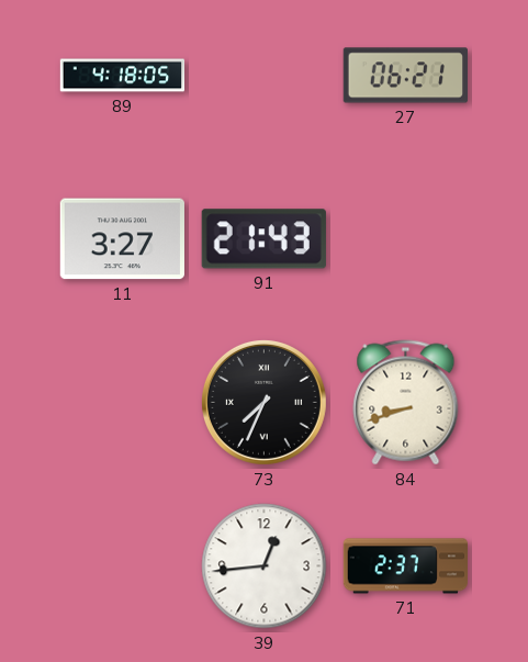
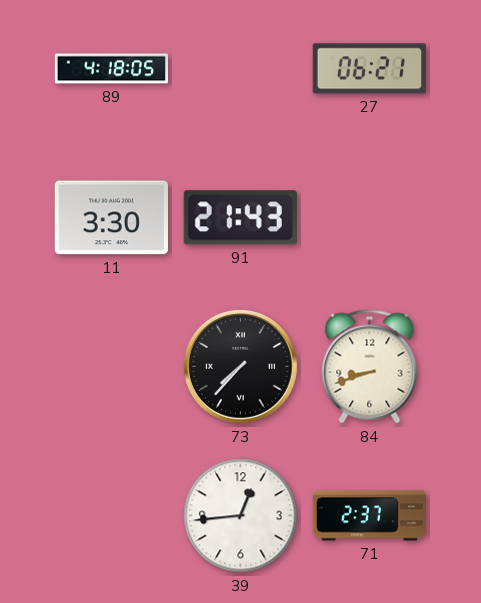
11: 3:27 -> 3:30 (111, 218)
73: 7:34 -> 7:37 (240, 366)
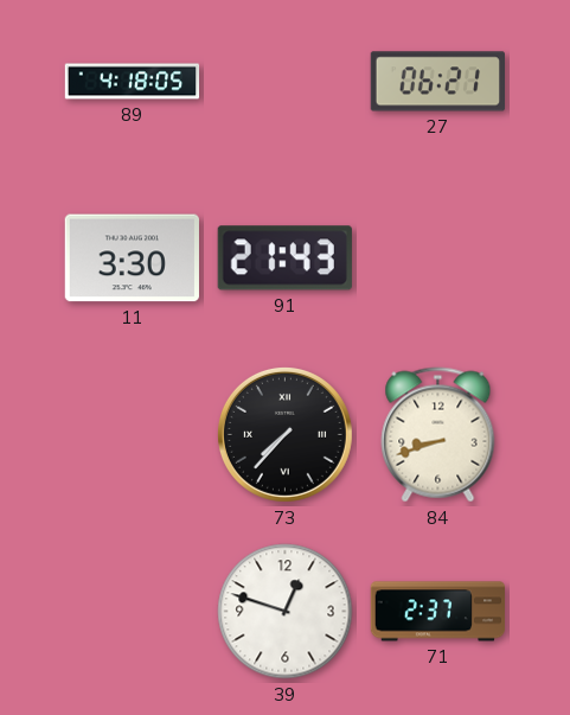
39: 12:44 -> 12:48 (286, 612)
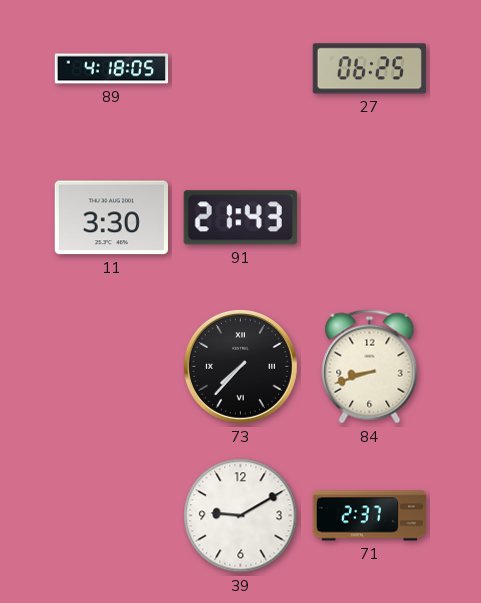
27: 06:21 -> 06:25 (369, 69)
39: 12:48 -> 9:10 (241, 516)
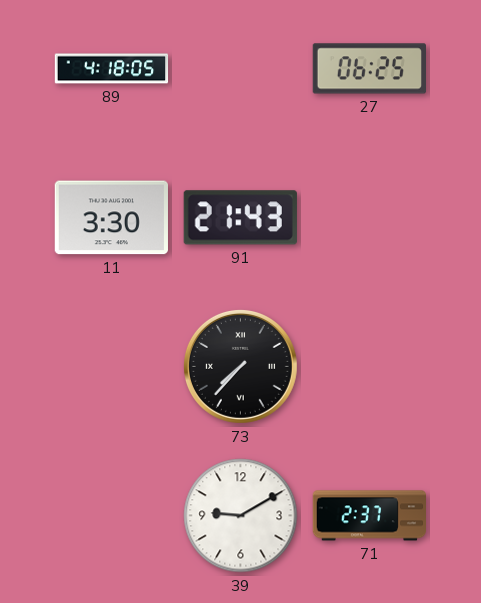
84: 8:42 -> none (370, 367)
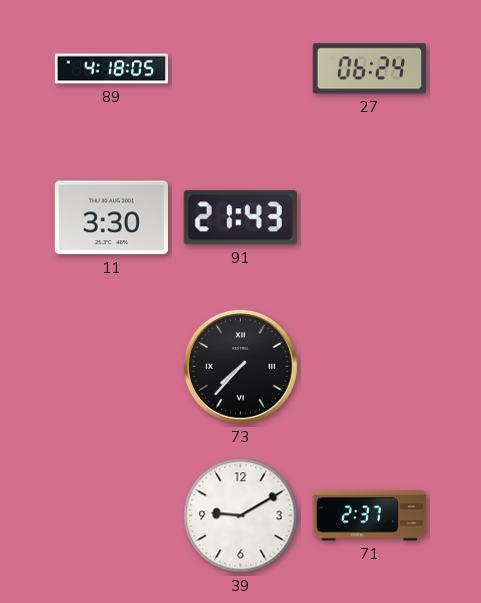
27: 06:25 -> 06:24 (369, 69)
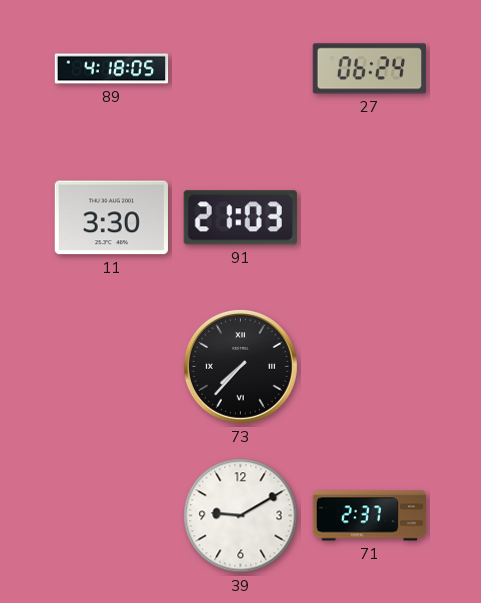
91: 21:43 -> 21:03 (240, 218)
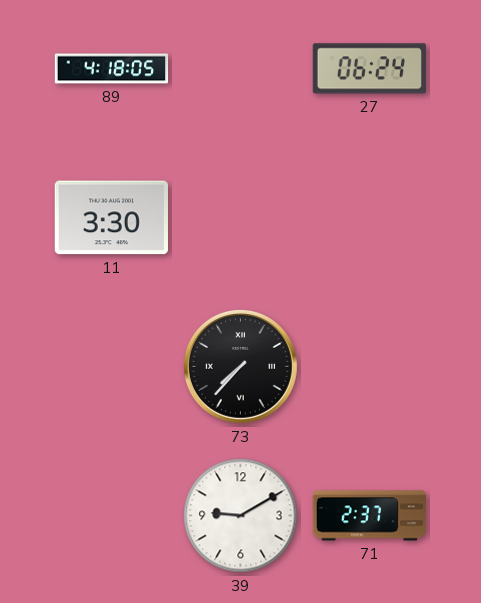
91: 21:03 -> none (240, 218)
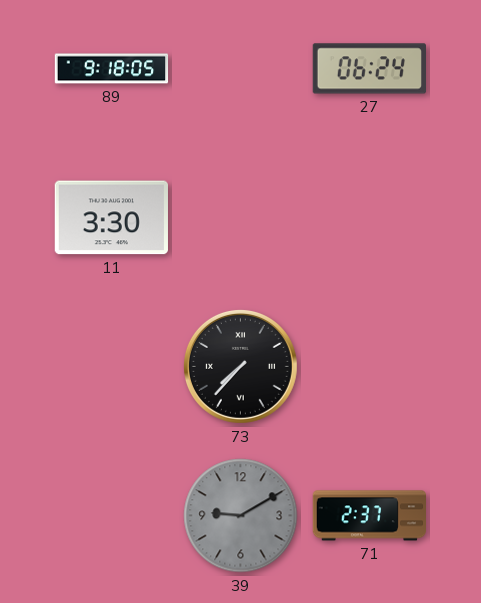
89: 4:18 -> 9:18 (112, 69)
39 dial: white -> grey (241, 516)
